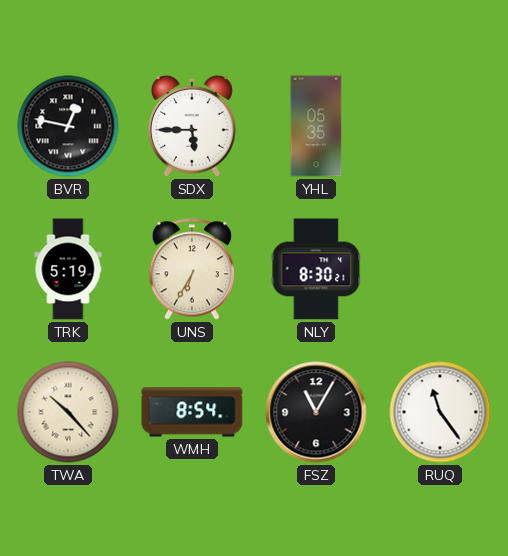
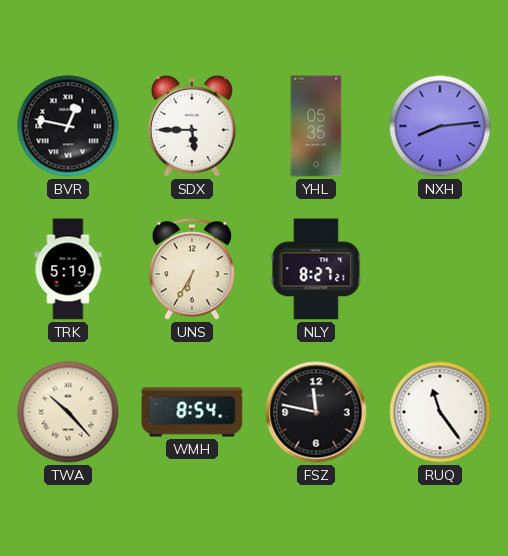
NXH: none -> 8:14 (440, 126)
NLY: 8:30 -> 8:27 (316, 269)
FSZ: 11:05 -> 11:47 (316, 412)
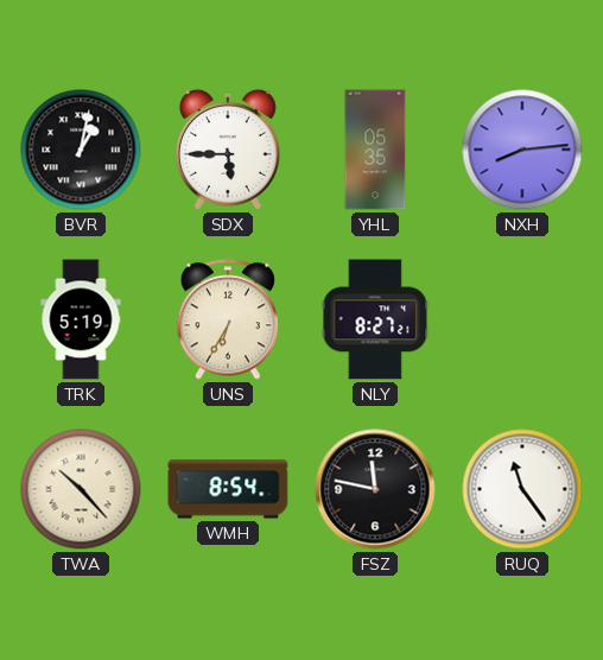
BVR: 12:47 -> 1:02 (81, 150)
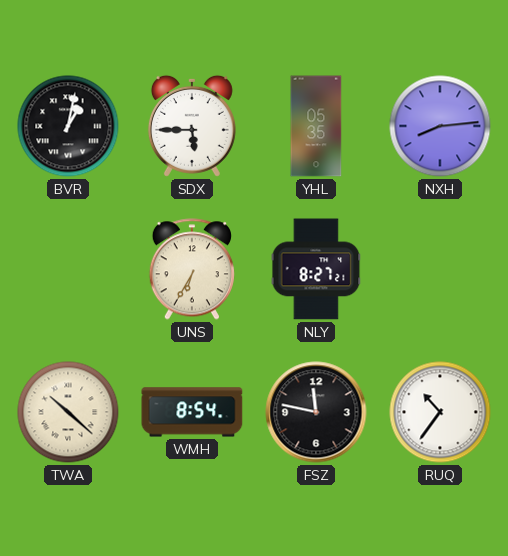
TRK: 5:19 -> none (81, 319)
TWA: 10:23 -> 10:22 (68, 412)
RUQ: 11:24 -> 10:36 (440, 412)
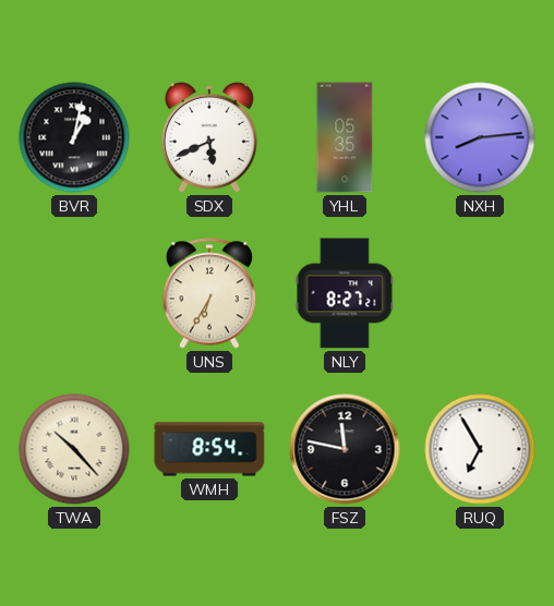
SDX: 5:45 -> 5:41 (209, 137)
TWA: 10:22 -> 10:23 (74, 449)
RUQ: 10:36 -> 6:55 (480, 449)
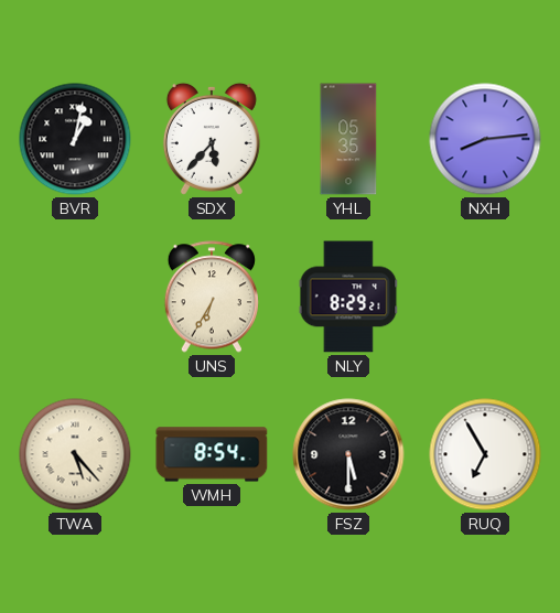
SDX: 5:41 -> 5:37 (212, 139)
NLY: 8:27 -> 8:29 (348, 297)
TWA: 10:23 -> 5:23 (75, 454)
FSZ: 11:47 -> 5:30 (348, 454)
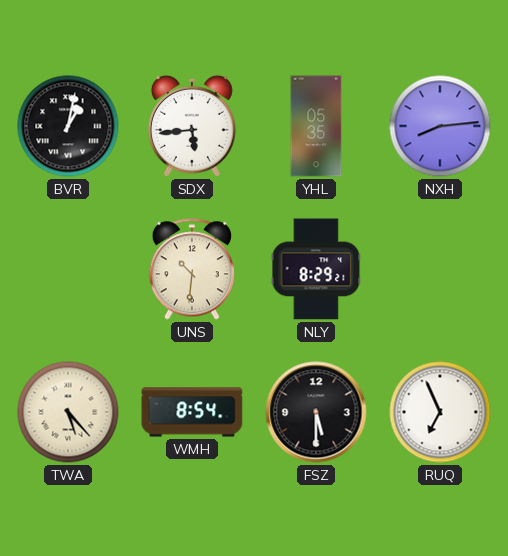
SDX: 5:37 -> 5:44 (192, 126)
UNS: 6:35 -> 10:31 (192, 269)
RUQ: 6:55 -> 6:56 (440, 412)
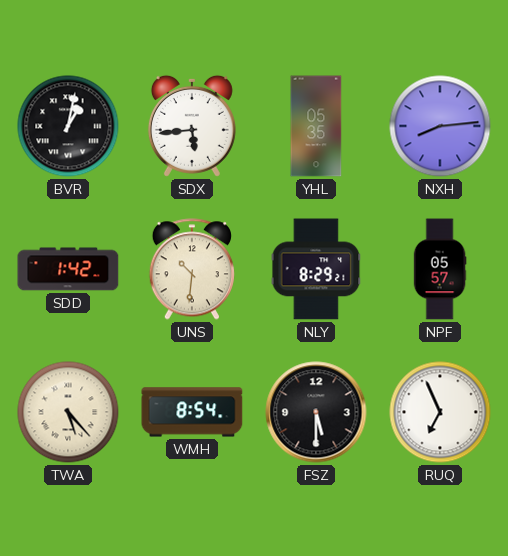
SDD: none -> 1:42 (68, 269)
NPF: none -> 05:57 (440, 269)
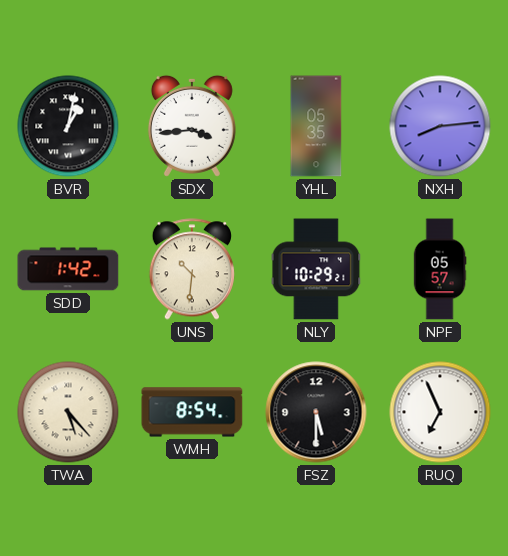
SDX: 5:44 -> 3:44 (192, 126)
NLY: 8:29 -> 10:29 (316, 269)
